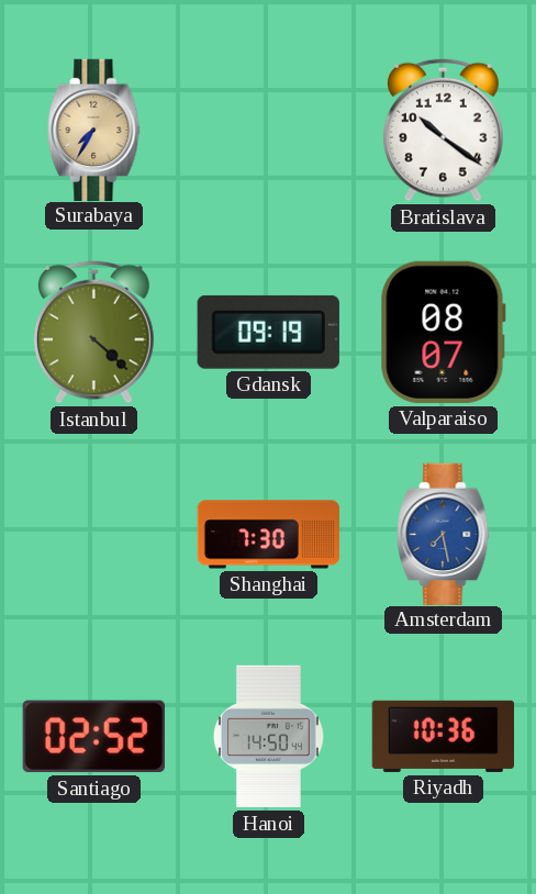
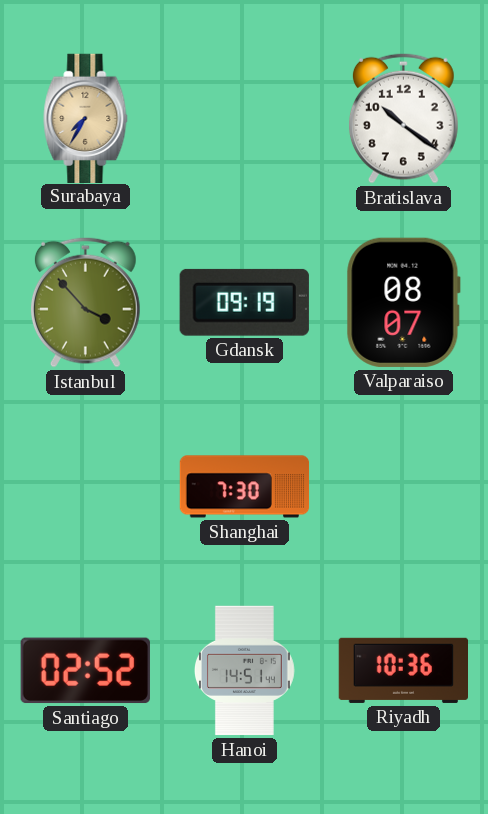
Istanbul: 4:22 -> 3:53 (85, 302)
Amsterdam: 7:28 -> none (444, 534)
Hanoi: 14:50 -> 14:51 (244, 671)
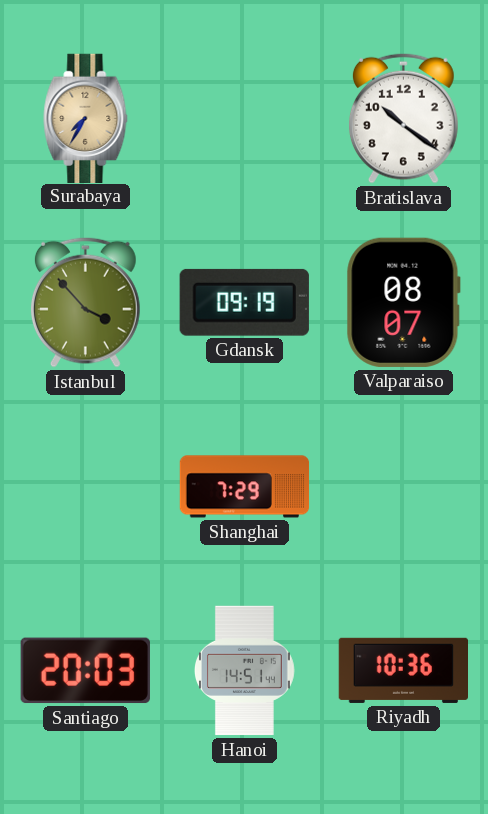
Shanghai: 7:30 -> 7:29 (245, 487)
Santiago: 02:52 -> 20:03 (85, 671)
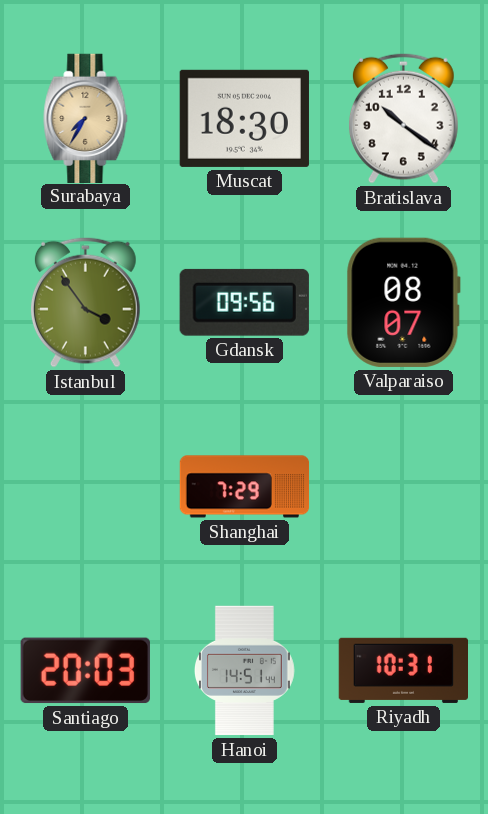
Muscat: none -> 18:30 (244, 118)
Istanbul: 3:53 -> 3:54 (85, 302)
Gdansk: 09:19 -> 09:56 (244, 302)
Riyadh: 10:36 -> 10:31 (403, 670)
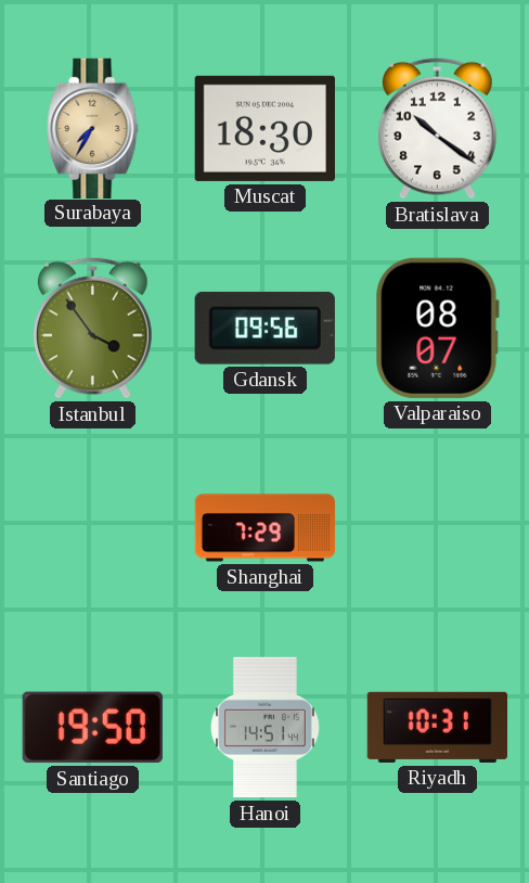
Santiago: 20:03 -> 19:50 (92, 728)
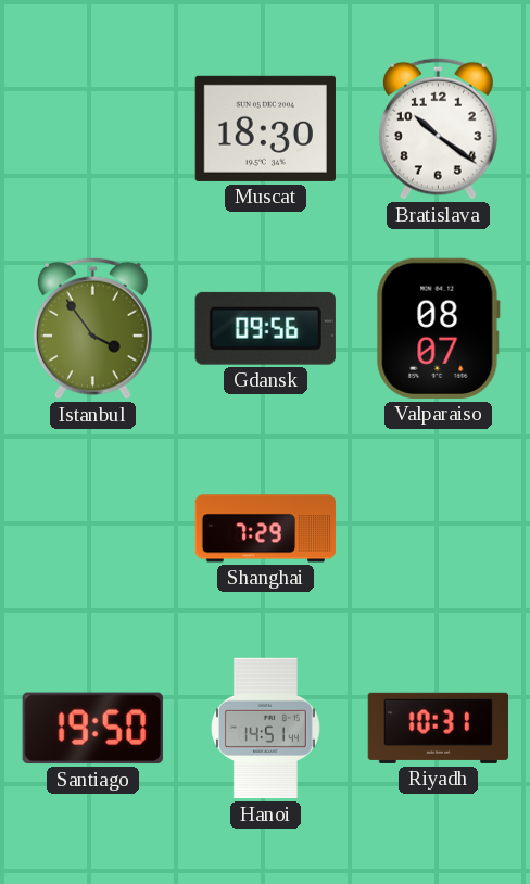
Surabaya: 7:35 -> none (93, 128)
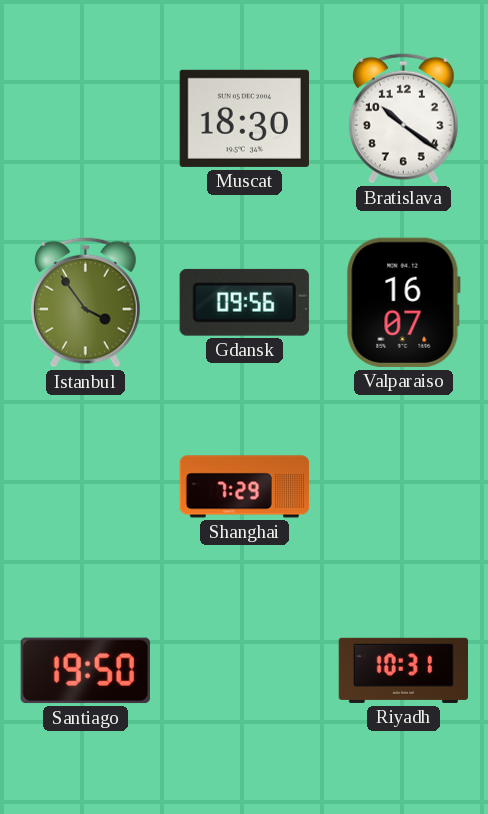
Valparaiso: 08:07 -> 16:07 (403, 302)
Hanoi: 14:51 -> none (265, 729)
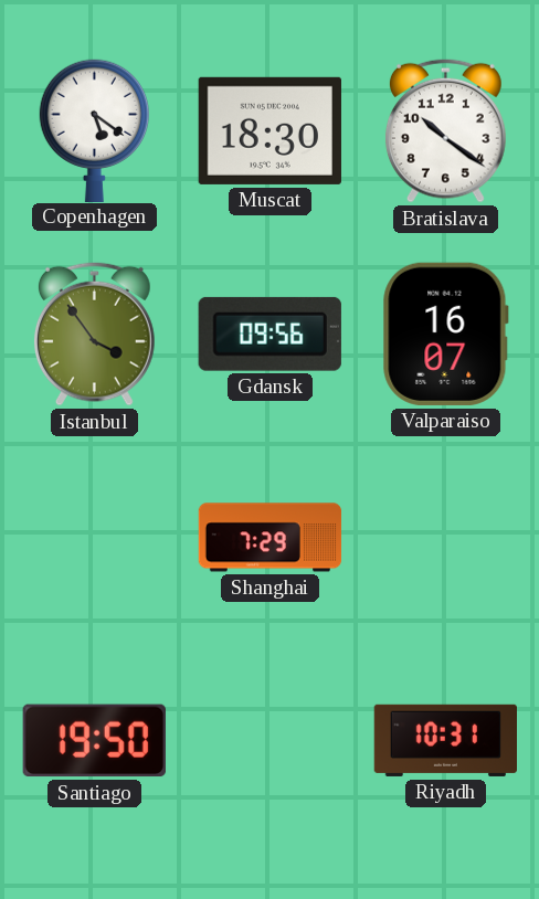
Copenhagen: none -> 5:21 (94, 130)
